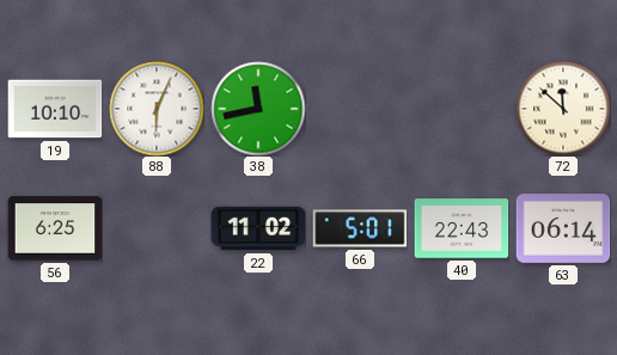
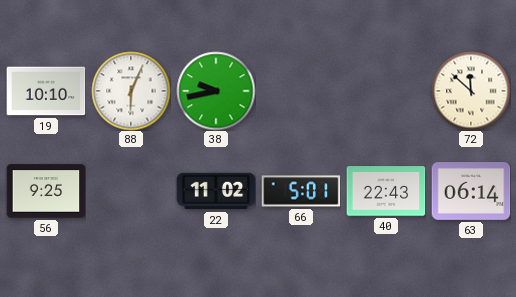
38: 11:43 -> 9:43 (216, 91)
56: 6:25 -> 9:25 (46, 191)
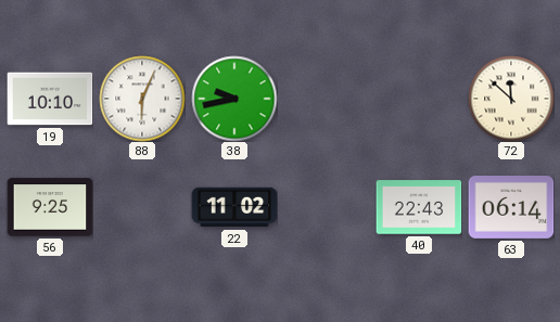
66: 5:01 -> none (301, 191)
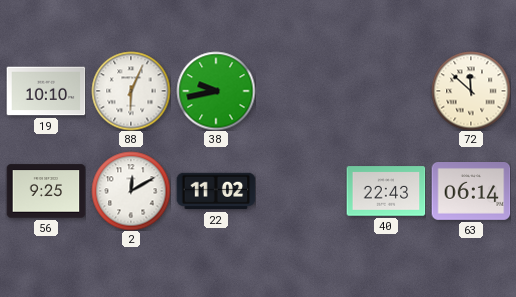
2: none -> 12:10 (131, 191)
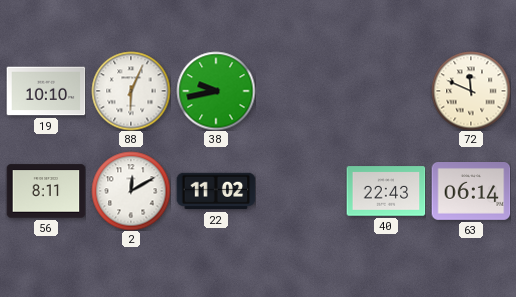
72: 11:52 -> 11:49 (471, 91)
56: 9:25 -> 8:11 (46, 191)
